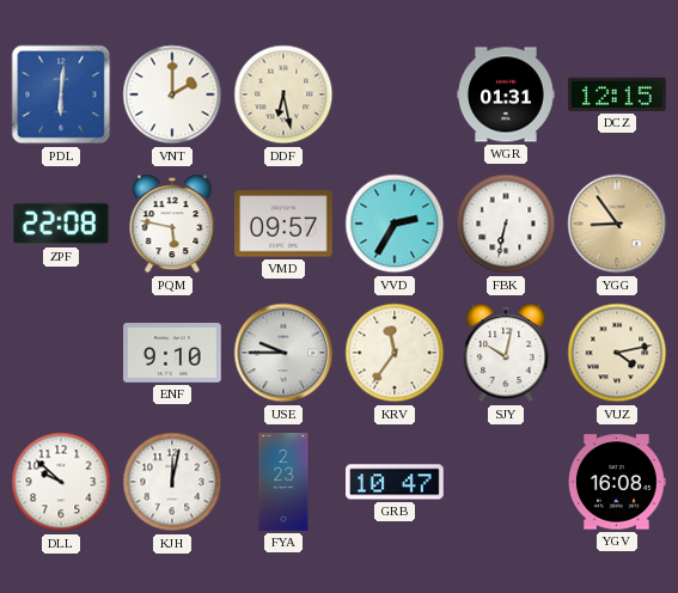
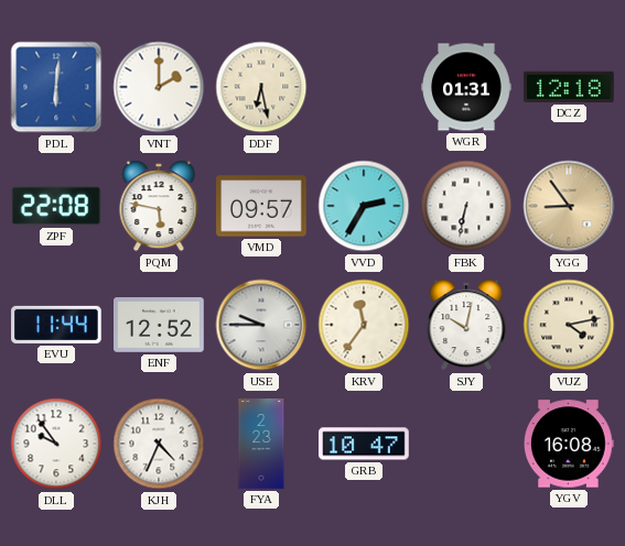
DCZ: 12:15 -> 12:18 (570, 87)
EVU: none -> 11:44 (56, 325)
ENF: 9:10 -> 12:52 (160, 326)
DLL: 9:52 -> 9:54 (56, 444)
KJH: 12:02 -> 4:34 (159, 444)
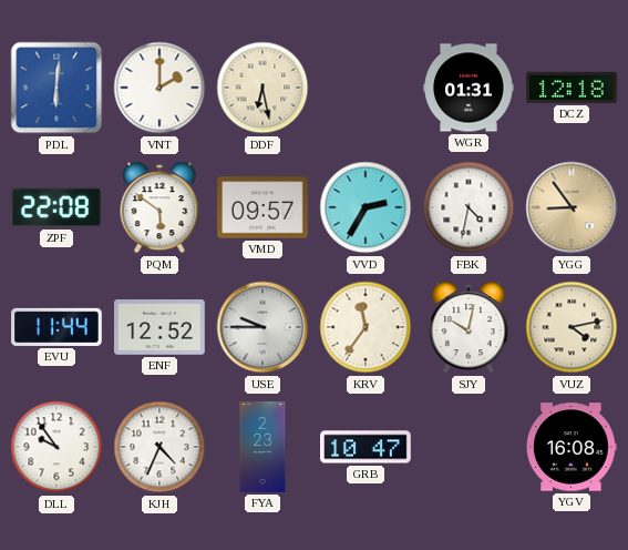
PQM: 5:47 -> 5:51 (159, 207)
FBK: 6:32 -> 4:32 (469, 207)
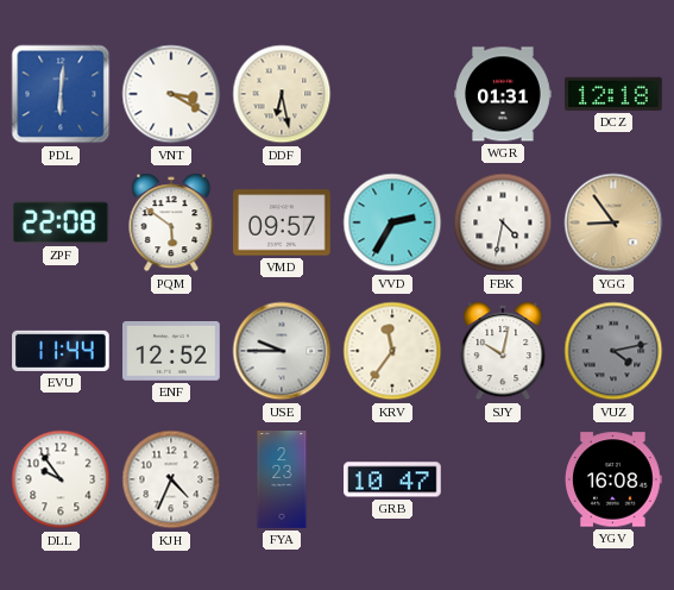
VNT: 2:00 -> 3:20 (171, 94)
VUZ dial: cream -> grey (613, 351)
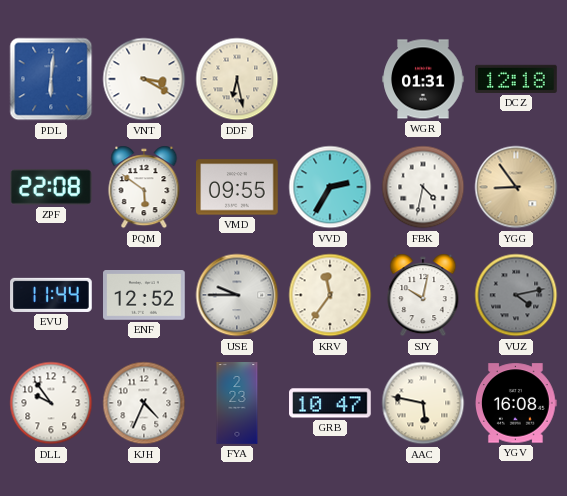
VMD: 09:57 -> 09:55 (238, 187)
AAC: none -> 5:47 (423, 403)
